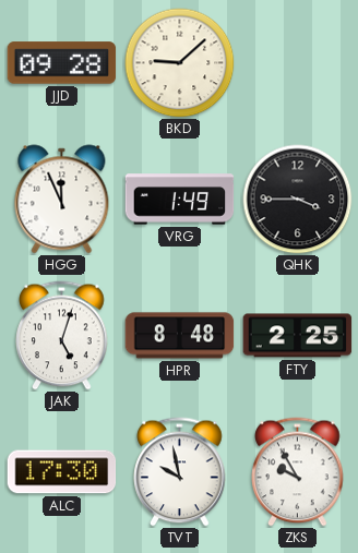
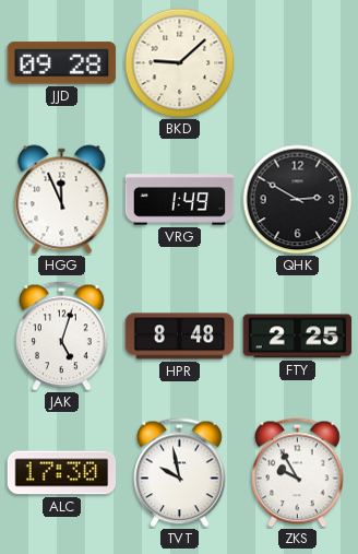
QHK: 3:45 -> 2:50 (298, 200)
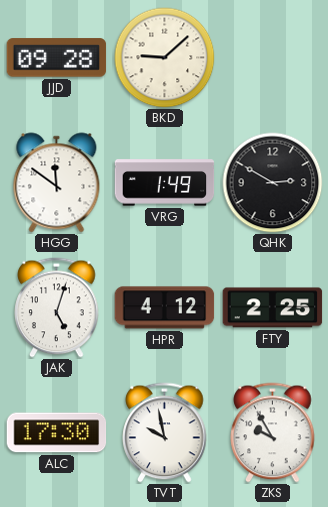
HGG: 11:56 -> 11:51 (57, 183)
HPR: 8:48 -> 4:12 (165, 308)
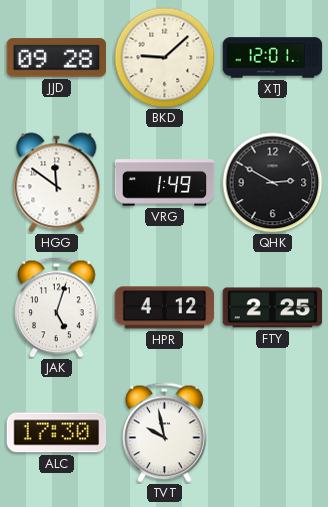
XTJ: none -> 12:01 (273, 58)
ZKS: 9:55 -> none (273, 433)
